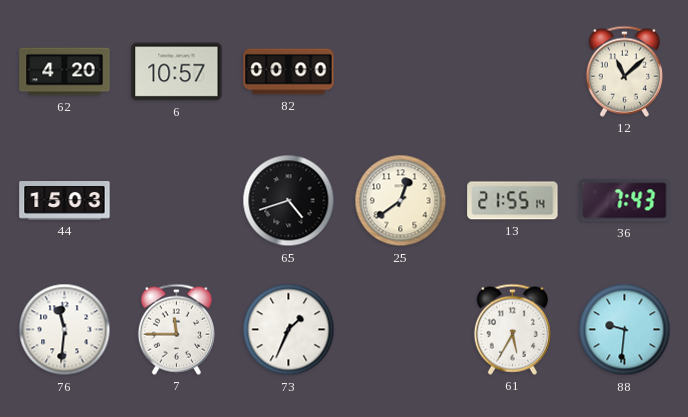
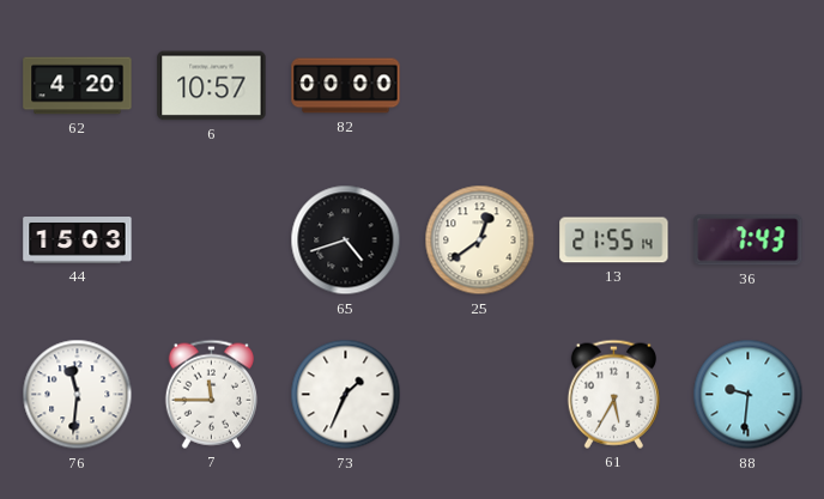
12: 11:08 -> none (624, 71)
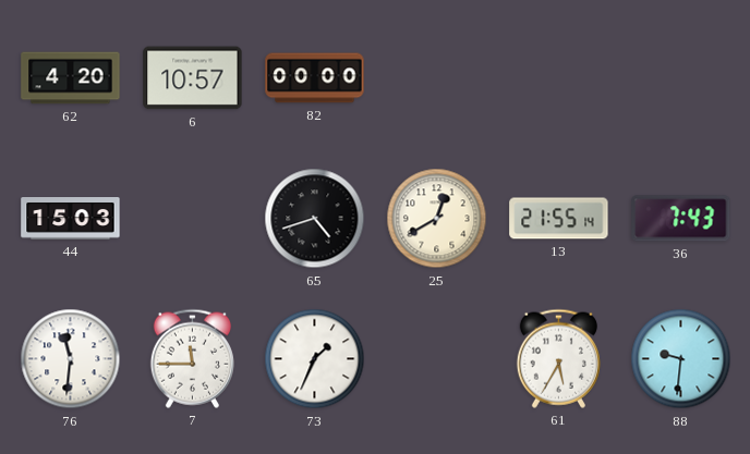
25: 12:39 -> 12:40 (437, 219)
